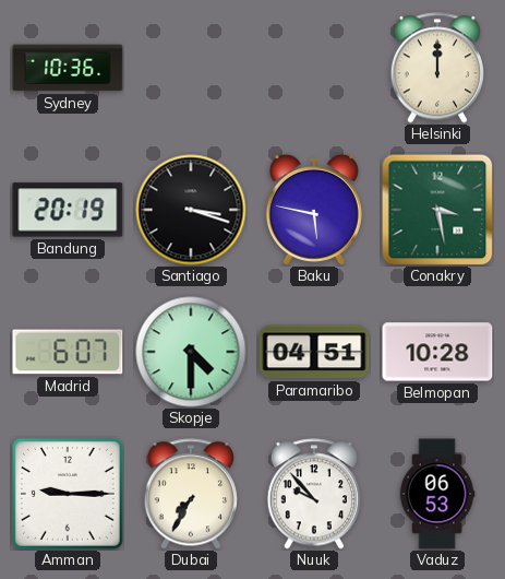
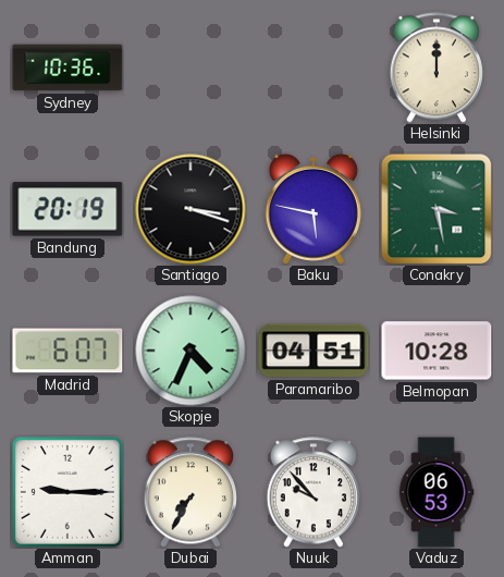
Skopje: 4:30 -> 4:34 (190, 351)
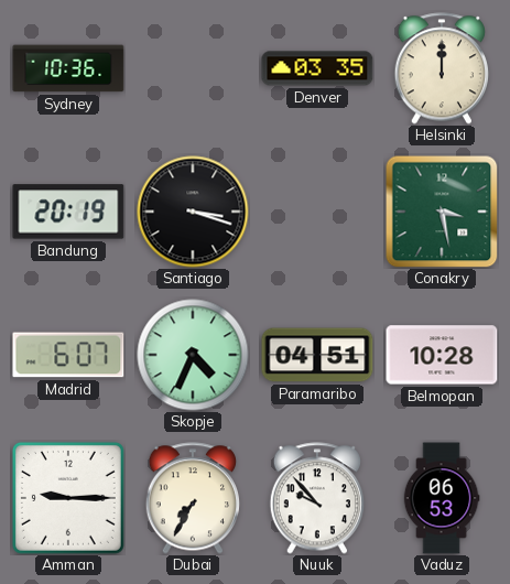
Denver: none -> 03:35 (317, 68)
Baku: 5:47 -> none (314, 209)
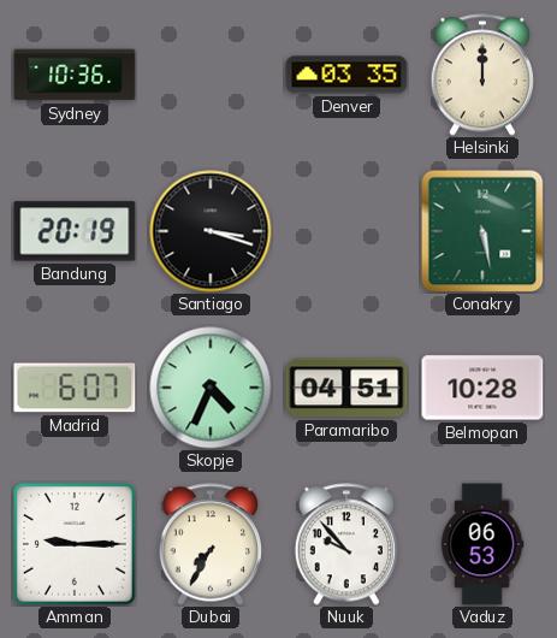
Conakry: 3:28 -> 5:28 (482, 231)
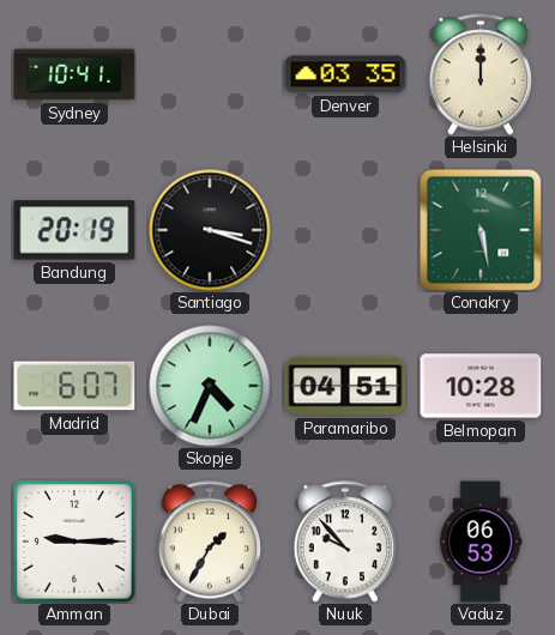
Sydney: 10:36 -> 10:41 (74, 74)
Dubai: 7:35 -> 1:35 (209, 542)
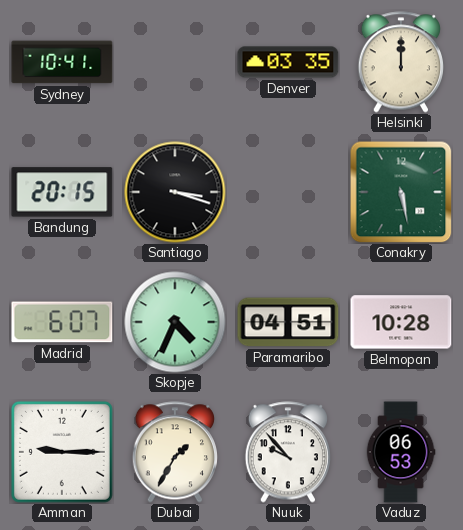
Bandung: 20:19 -> 20:15 (62, 192)
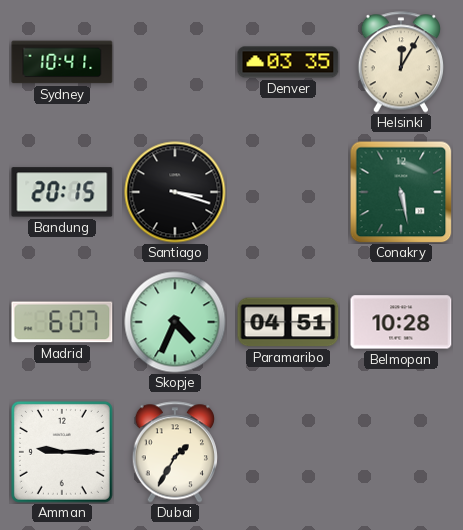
Helsinki: 12:00 -> 12:05 (400, 62)
Nuuk: 9:53 -> none (287, 452)
Vaduz: 06:53 -> none (401, 452)
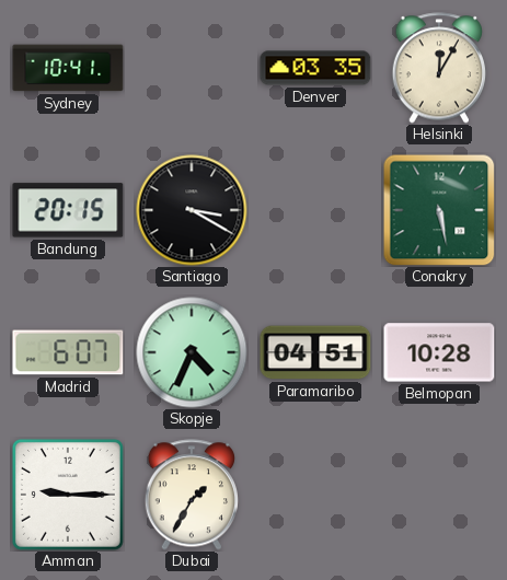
Santiago: 3:18 -> 3:20 (192, 210)
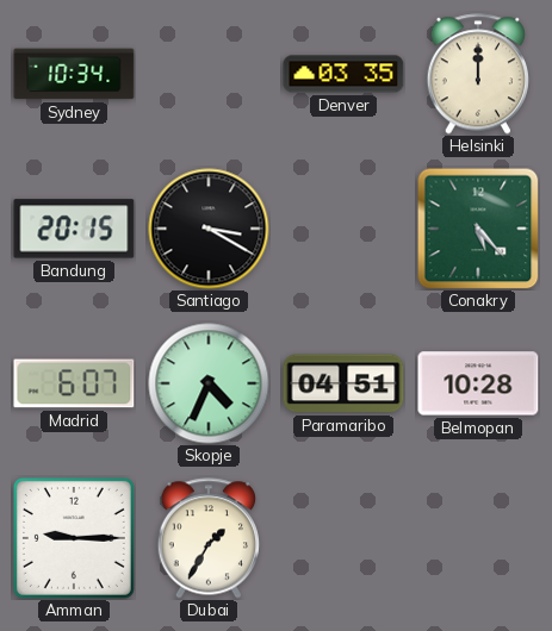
Sydney: 10:41 -> 10:34 (74, 74)
Helsinki: 12:05 -> 12:00 (477, 74)
Conakry: 5:28 -> 5:23 (478, 229)
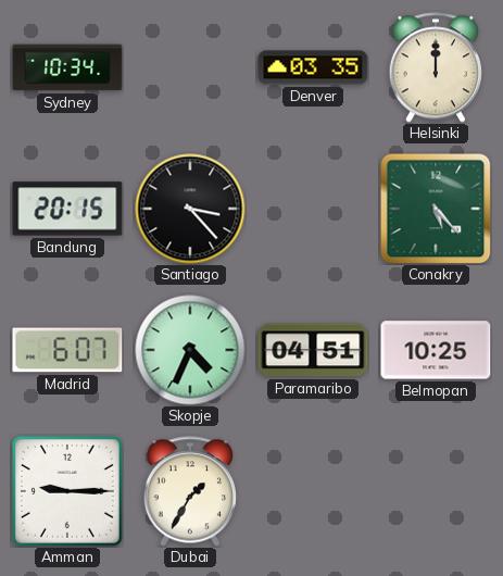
Santiago: 3:20 -> 3:23 (190, 209)
Belmopan: 10:28 -> 10:25 (436, 350)
